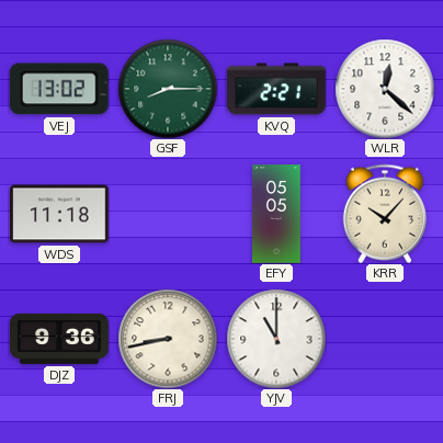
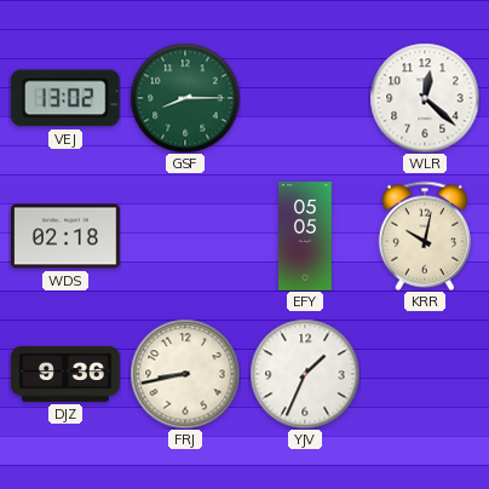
KVQ: 2:21 -> none (276, 89)
WDS: 11:18 -> 02:18 (65, 236)
KRR: 10:07 -> 10:02 (424, 236)
YJV: 11:00 -> 1:34 (305, 374)
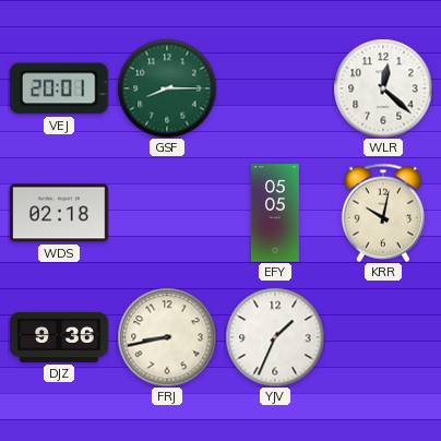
VEJ: 13:02 -> 20:01 (59, 88)
